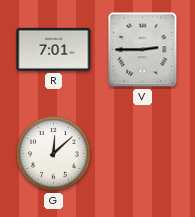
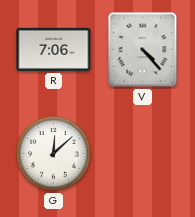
R: 7:01 -> 7:06 (54, 49)
V: 2:45 -> 4:23 (143, 50)
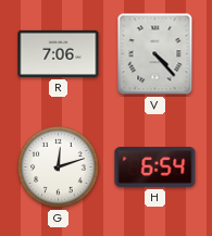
G: 12:08 -> 12:12 (59, 167)
H: none -> 6:54 (155, 167)
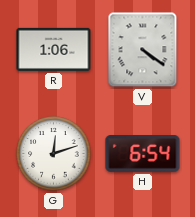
R: 7:06 -> 1:06 (54, 49)
V: 4:23 -> 4:21 (143, 50)
